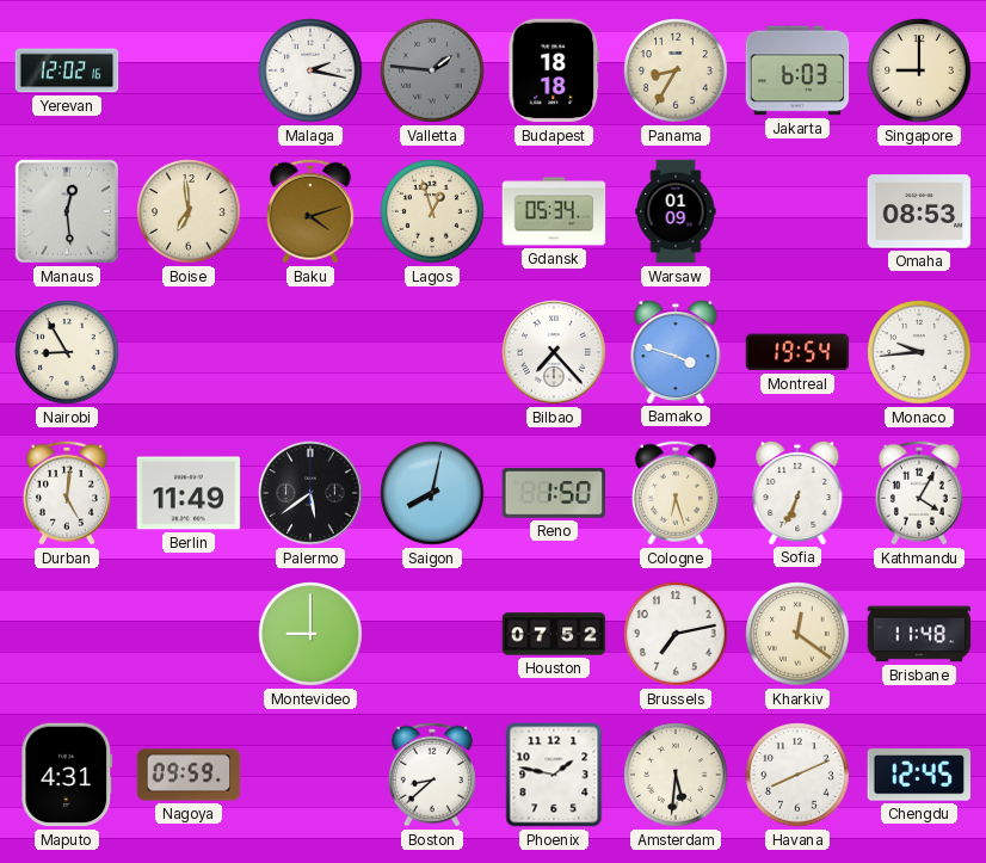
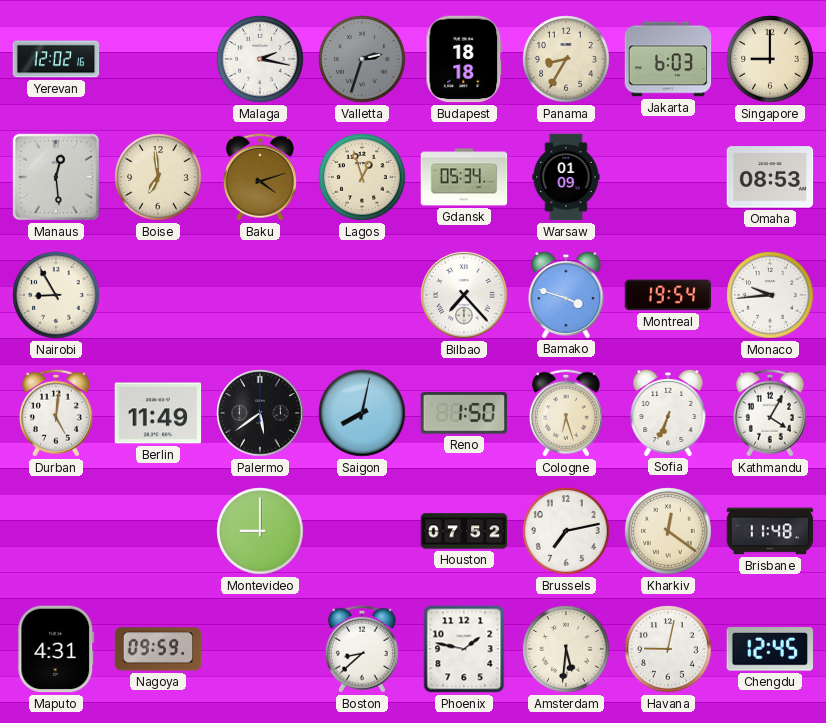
Valletta: 1:46 -> 2:33 (362, 59)
Havana: 8:11 -> 9:02 (668, 649)
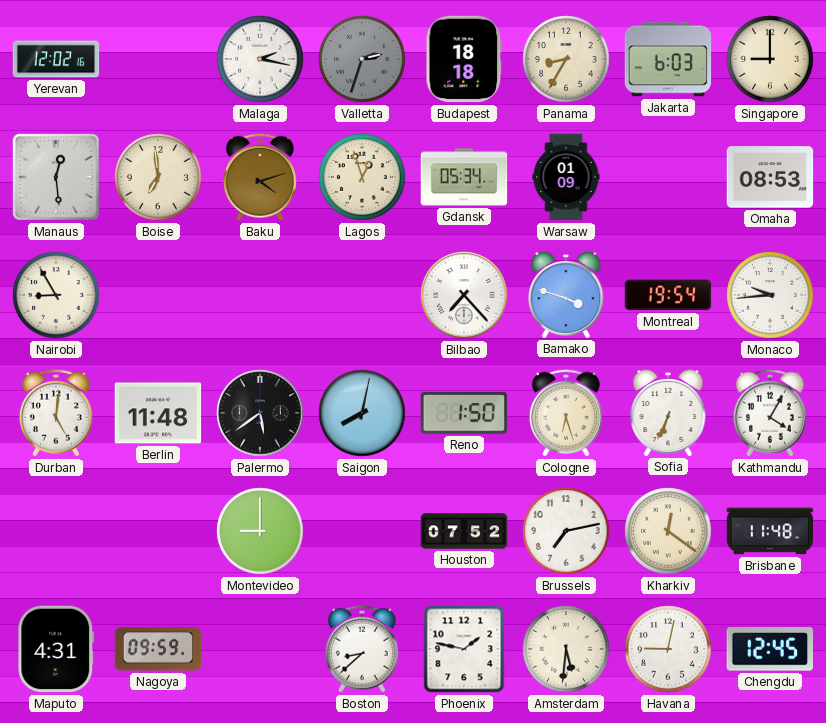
Berlin: 11:49 -> 11:48 (158, 413)
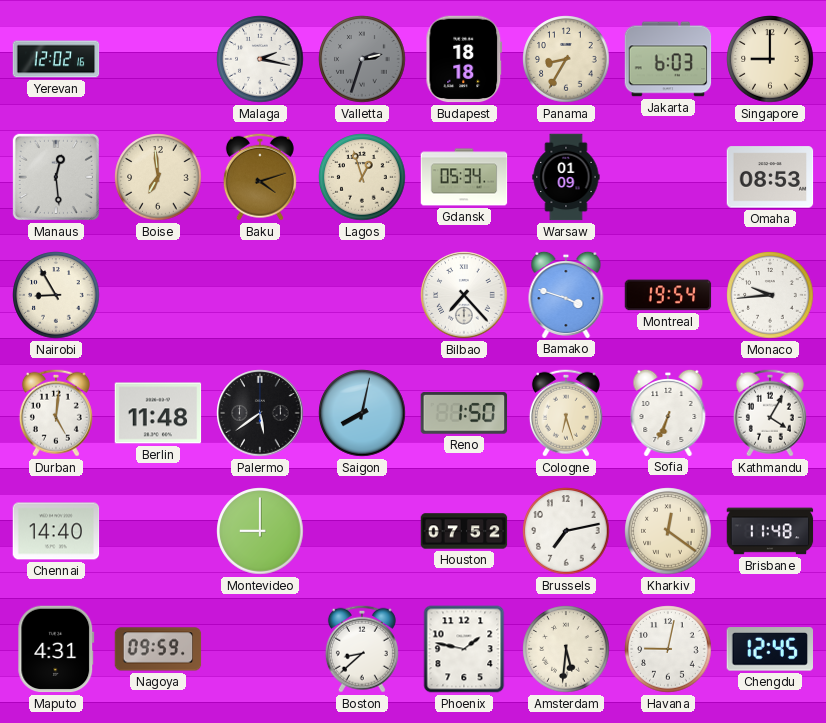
Chennai: none -> 14:40 (56, 531)
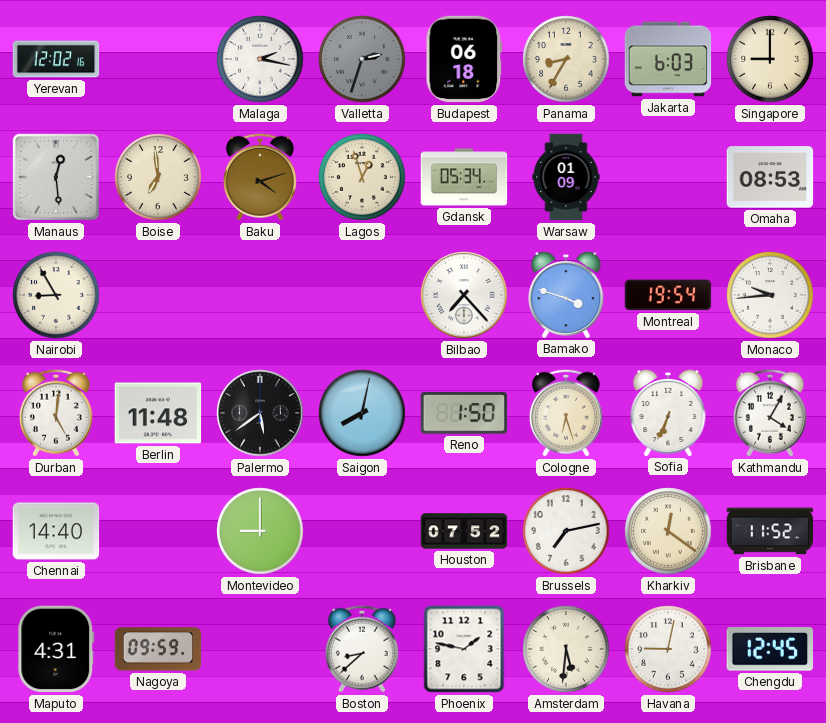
Budapest: 18:18 -> 06:18 (464, 59)
Brisbane: 11:48 -> 11:52 (770, 531)
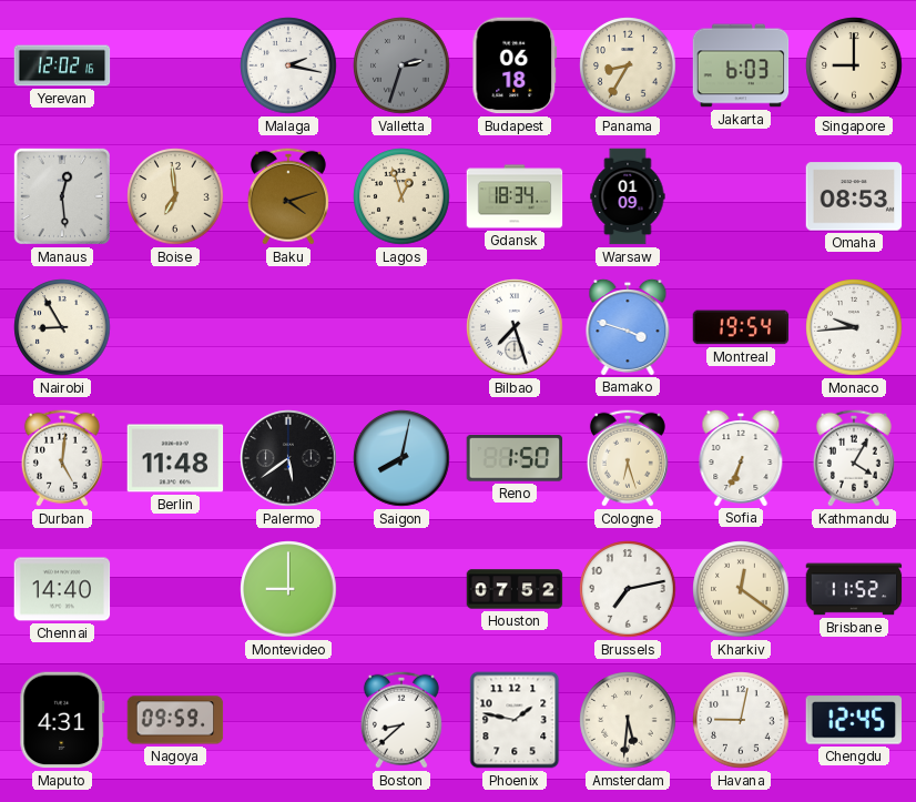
Gdansk: 05:34 -> 18:34 (515, 196)
Bilbao: 7:23 -> 7:27 (515, 327)
